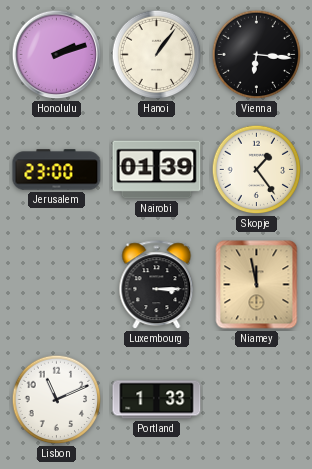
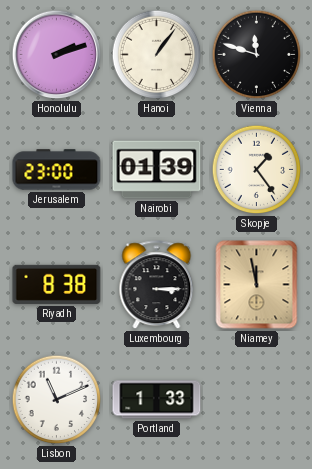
Vienna: 6:16 -> 11:48 (257, 55)
Riyadh: none -> 8:38 (57, 284)
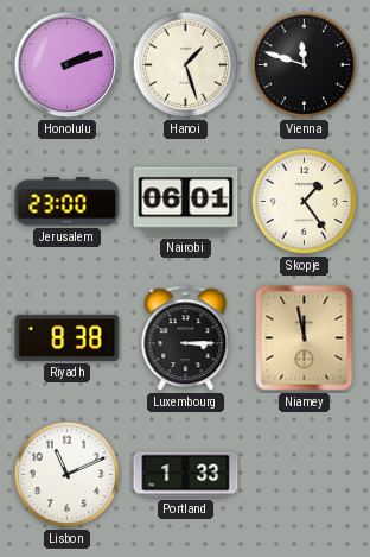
Hanoi: 1:06 -> 1:27 (186, 65)
Nairobi: 01:39 -> 06:01 (186, 202)
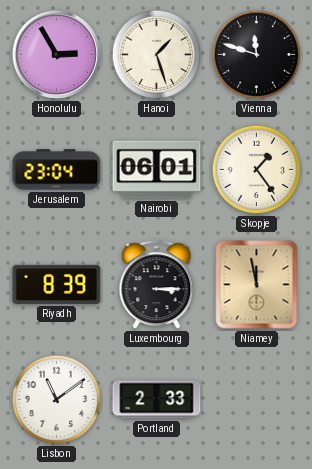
Honolulu: 2:12 -> 2:55 (57, 55)
Jerusalem: 23:00 -> 23:04 (57, 170)
Riyadh: 8:38 -> 8:39 (57, 284)
Lisbon: 11:11 -> 11:09 (57, 400)
Portland: 1:33 -> 2:33 (157, 400)
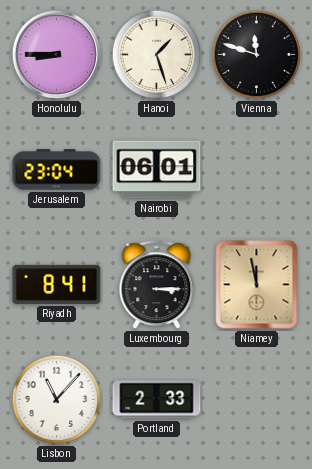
Honolulu: 2:55 -> 8:45 (57, 55)
Skopje: 1:24 -> none (257, 170)
Riyadh: 8:39 -> 8:41 (57, 284)
Lisbon: 11:09 -> 11:07 (57, 400)
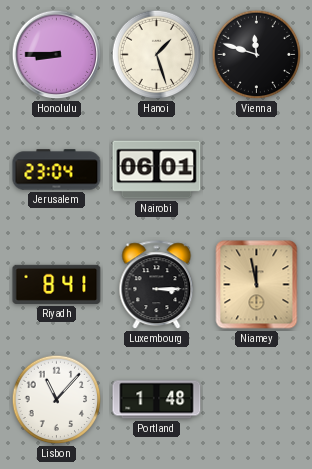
Portland: 2:33 -> 1:48 (157, 400)
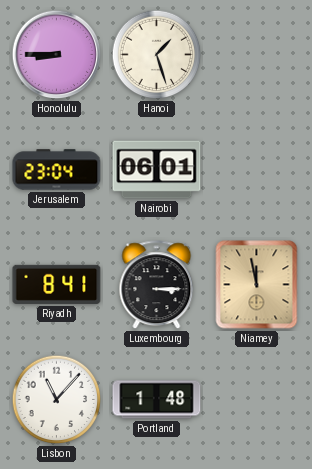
Vienna: 11:48 -> none (257, 55)
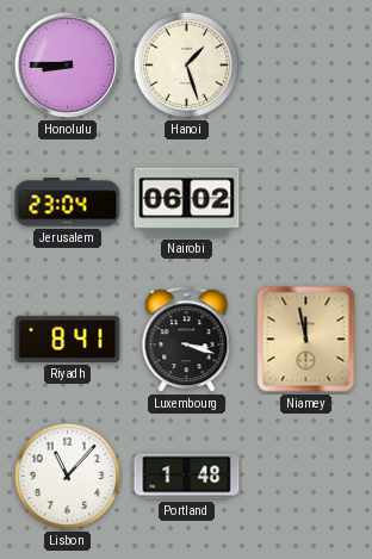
Nairobi: 06:01 -> 06:02 (187, 203)
Luxembourg: 3:15 -> 3:18 (187, 340)
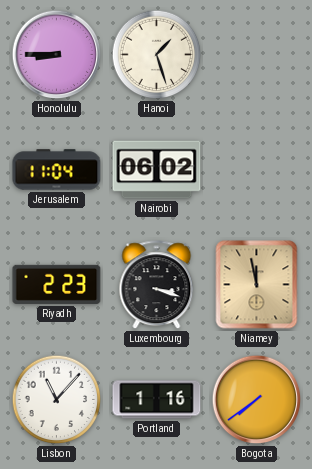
Jerusalem: 23:04 -> 11:04 (57, 170)
Riyadh: 8:41 -> 2:23 (57, 284)
Portland: 1:48 -> 1:16 (157, 400)
Bogota: none -> 7:39 (257, 400)
